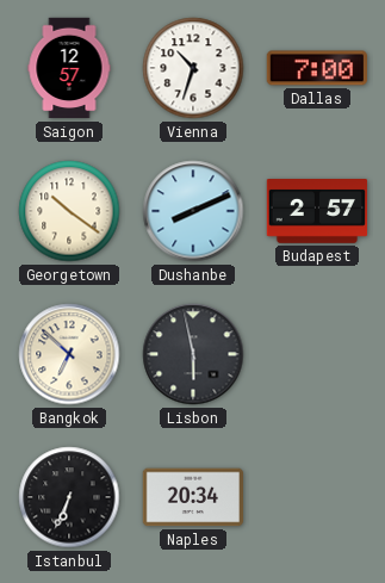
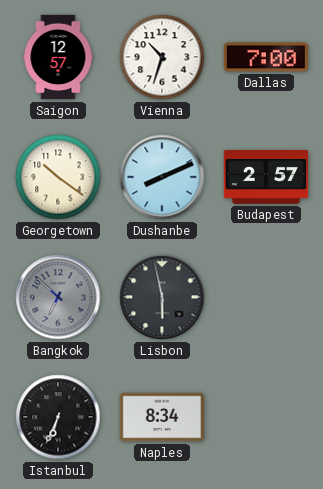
Bangkok dial: cream -> grey (58, 297)
Naples: 20:34 -> 8:34 (161, 417)
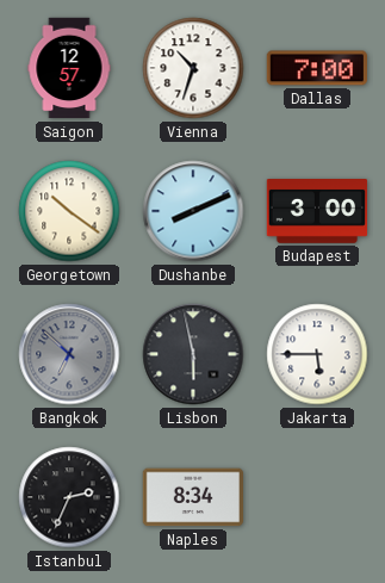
Budapest: 2:57 -> 3:00 (317, 212)
Jakarta: none -> 5:45 (317, 354)
Istanbul: 6:34 -> 2:34 (69, 497)
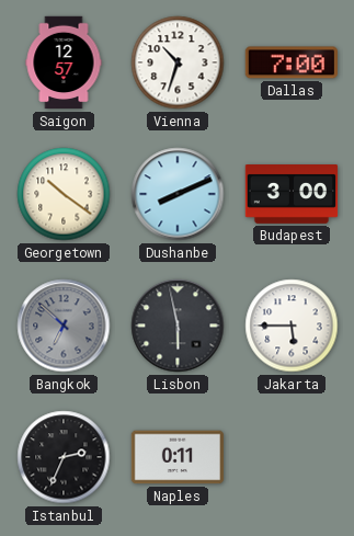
Naples: 8:34 -> 0:11 (176, 457)
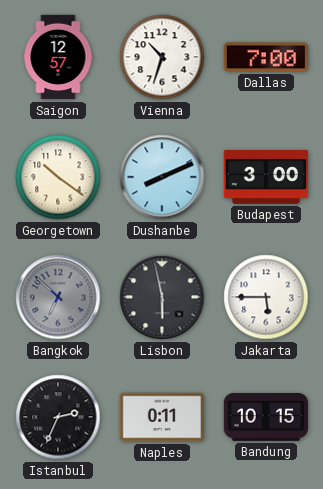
Bandung: none -> 10:15 (265, 417)
